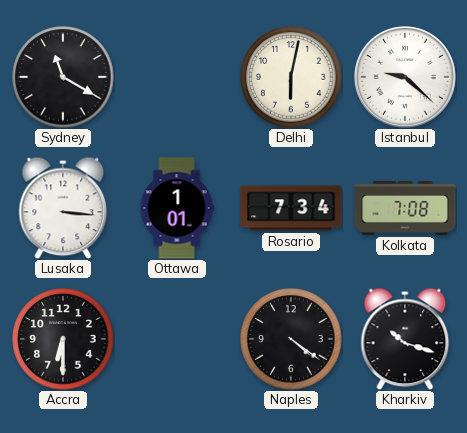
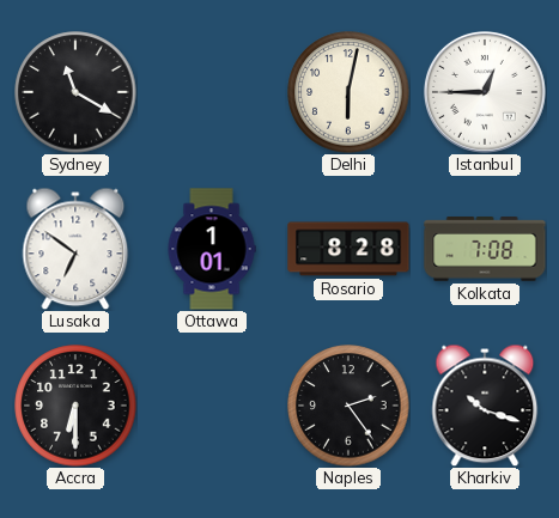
Istanbul: 9:22 -> 12:45 (485, 92)
Lusaka: 3:16 -> 6:51 (75, 249)
Rosario: 7:34 -> 8:28 (348, 249)
Naples: 4:21 -> 2:24 (348, 406)
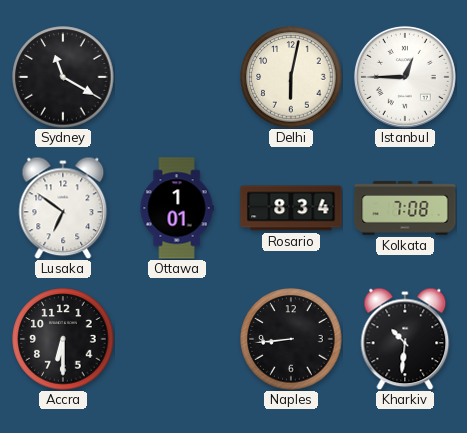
Rosario: 8:28 -> 8:34 (291, 208)
Naples: 2:24 -> 8:44 (291, 339)
Kharkiv: 10:18 -> 10:31 (405, 339)
